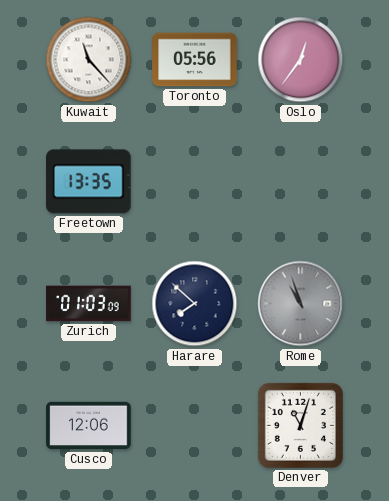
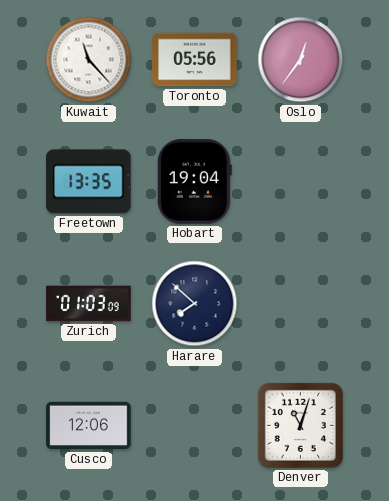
Hobart: none -> 19:04 (194, 182)
Rome: 10:57 -> none (301, 304)
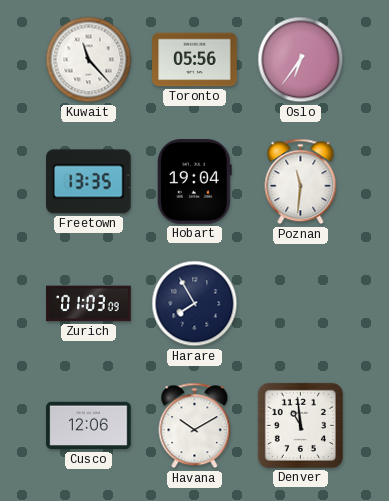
Oslo: 12:36 -> 6:36 (301, 60)
Poznan: none -> 11:31 (301, 182)
Harare: 7:52 -> 7:55 (195, 304)
Havana: none -> 10:10 (195, 426)
Denver: 11:03 -> 10:59 (300, 425)
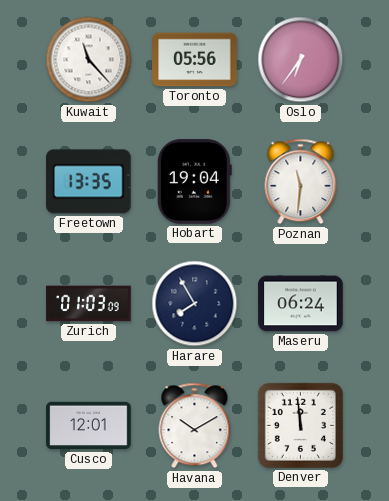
Maseru: none -> 06:24 (301, 304)
Cusco: 12:06 -> 12:01 (89, 426)
Denver: 10:59 -> 11:59 (300, 425)
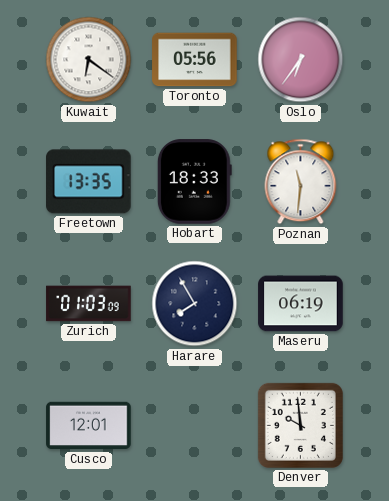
Kuwait: 11:23 -> 6:21 (89, 60)
Hobart: 19:04 -> 18:33 (194, 182)
Maseru: 06:24 -> 06:19 (301, 304)
Havana: 10:10 -> none (195, 426)
Denver: 11:59 -> 9:59 (300, 425)
